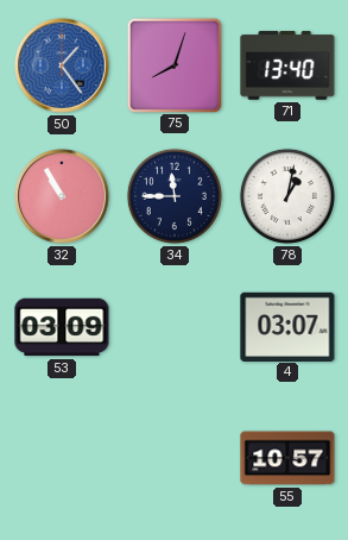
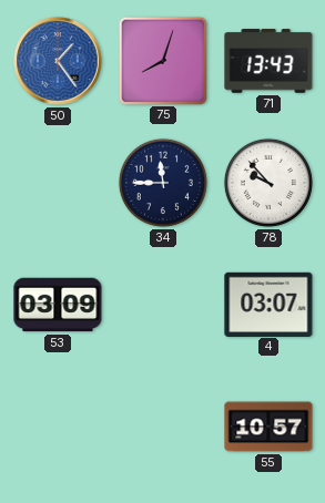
71: 13:40 -> 13:43 (268, 61)
32: 10:55 -> none (63, 197)
78: 1:02 -> 9:53 (268, 183)
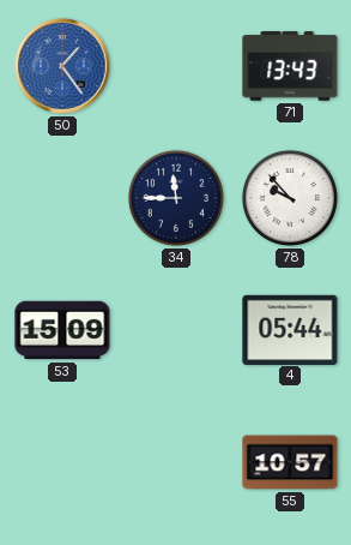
75: 8:03 -> none (162, 60)
53: 03:09 -> 15:09 (62, 330)
4: 03:07 -> 05:44 (290, 329)
